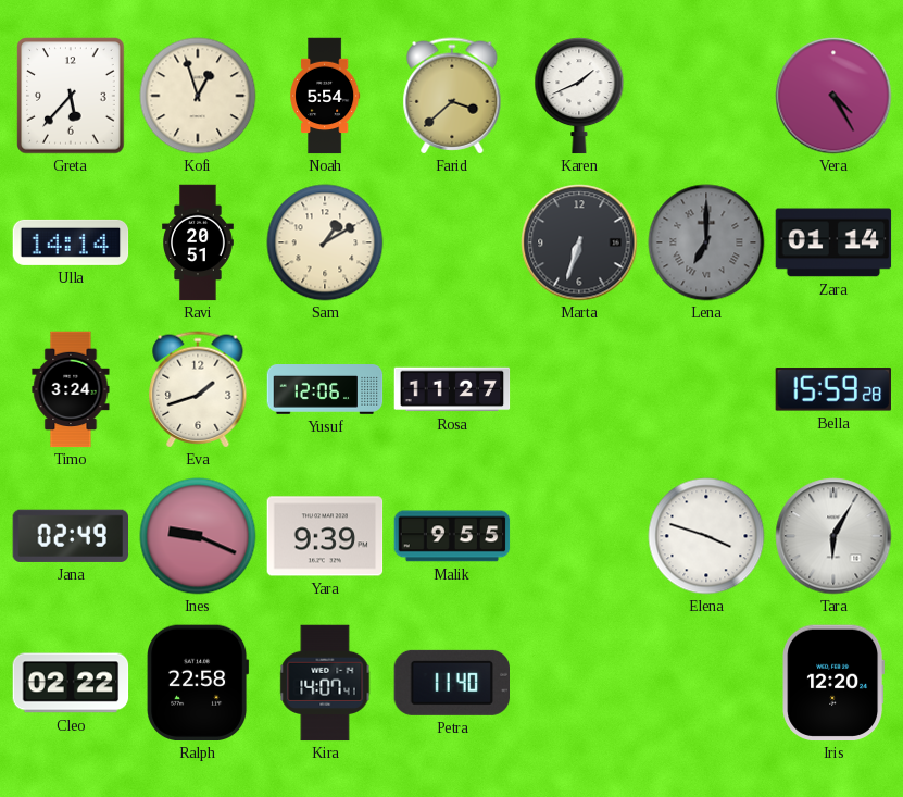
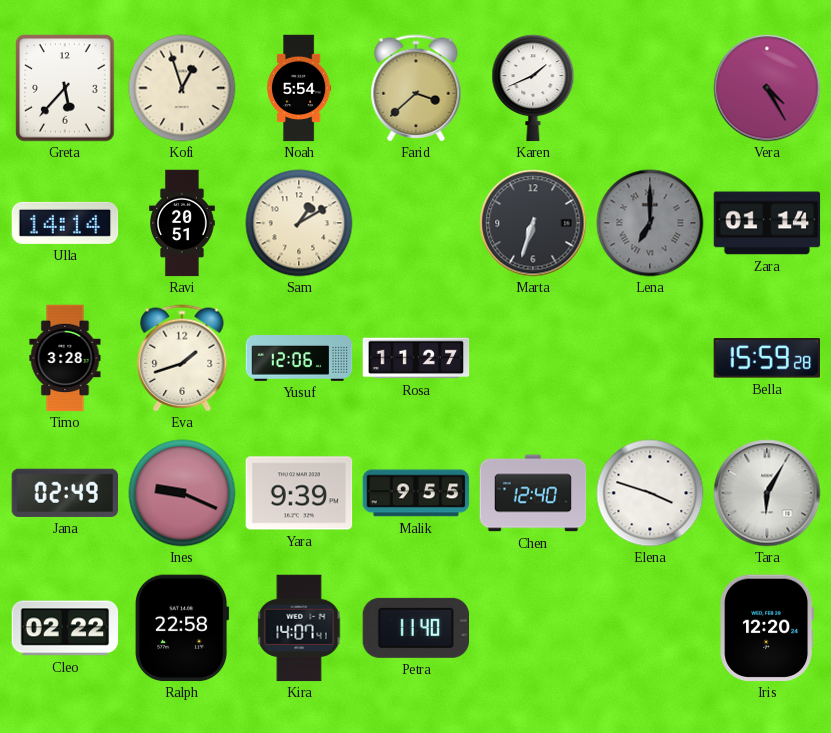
Timo: 3:24 -> 3:28 (65, 358)
Chen: none -> 12:40 (533, 493)
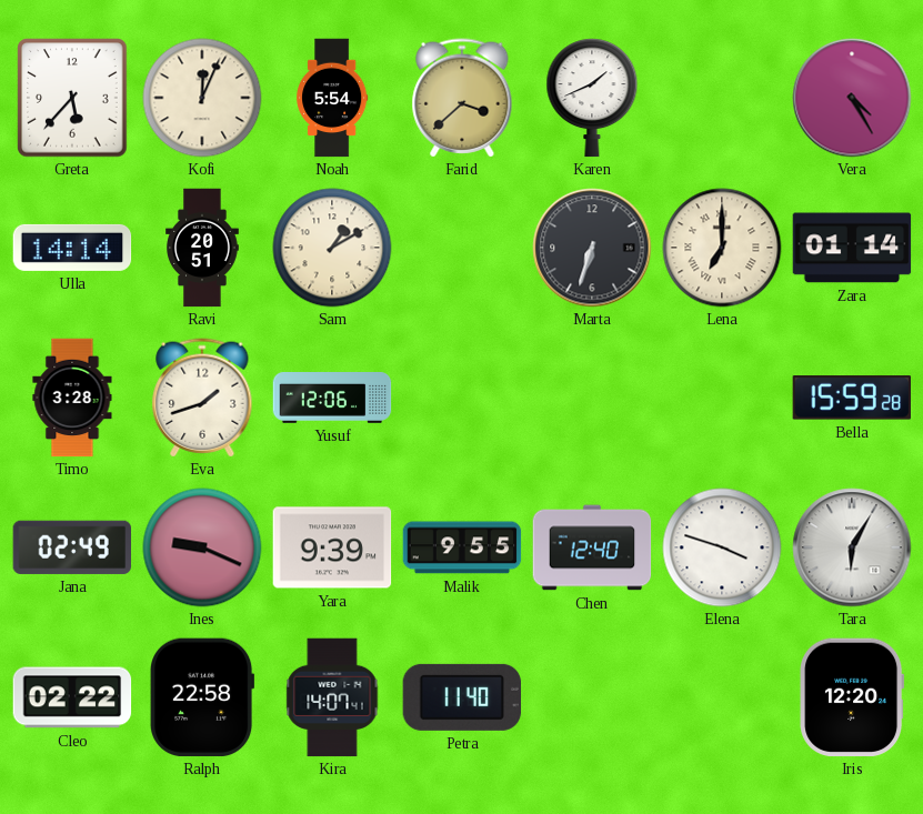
Kofi: 12:57 -> 12:04 (202, 98)
Lena dial: grey -> cream (722, 248)
Rosa: 11:27 -> none (416, 358)
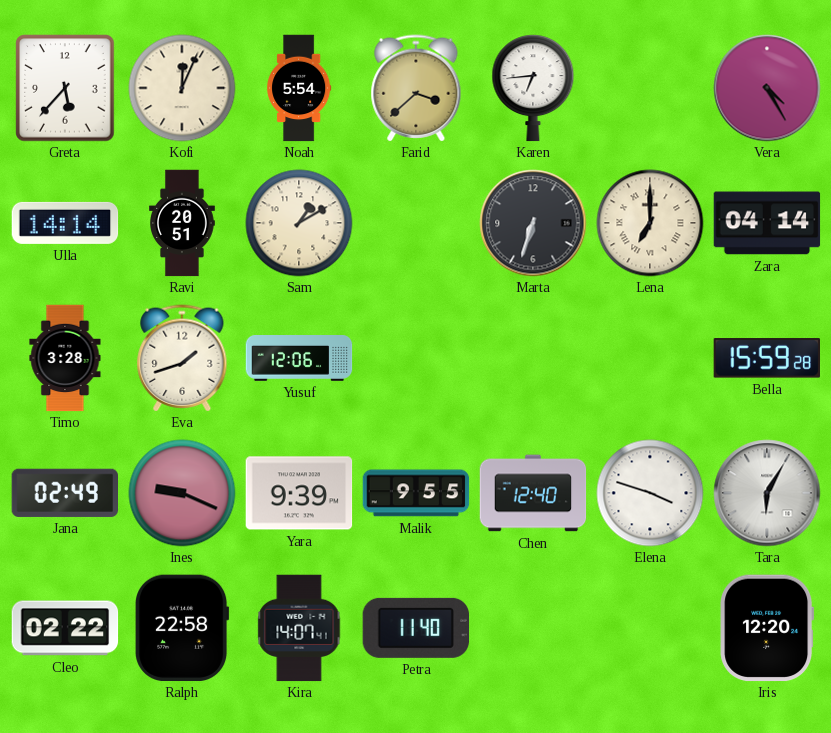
Karen: 1:41 -> 6:44 (533, 88)
Zara: 01:14 -> 04:14 (767, 223)
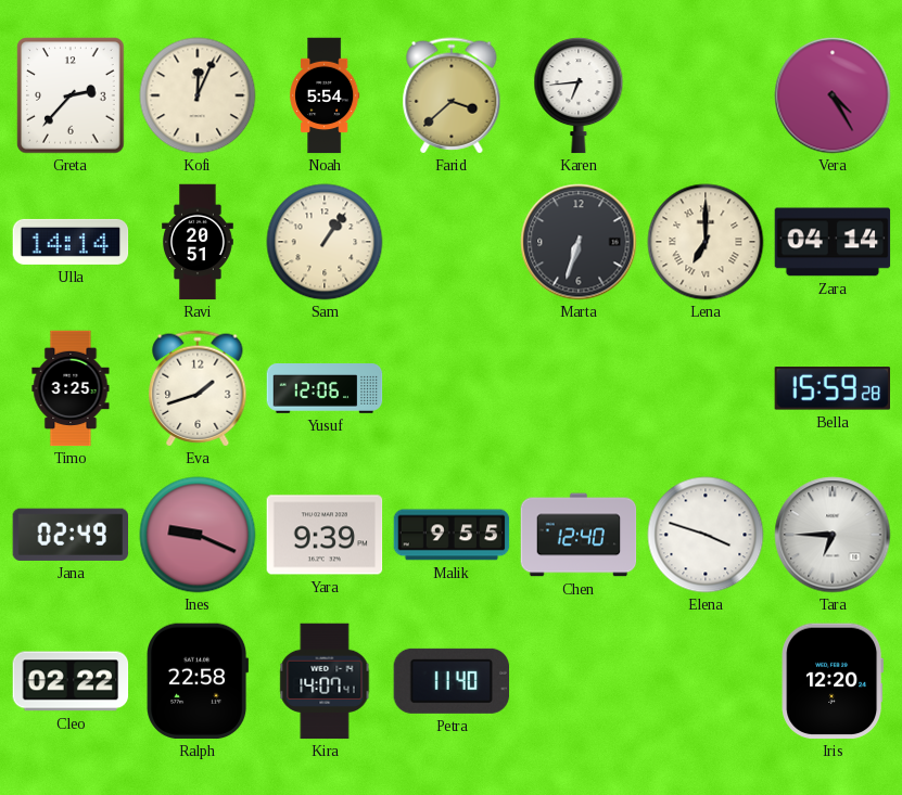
Greta: 5:37 -> 2:37 (71, 95)
Sam: 1:10 -> 1:06 (325, 242)
Timo: 3:28 -> 3:25 (71, 388)
Tara: 6:05 -> 6:45 (833, 535)
